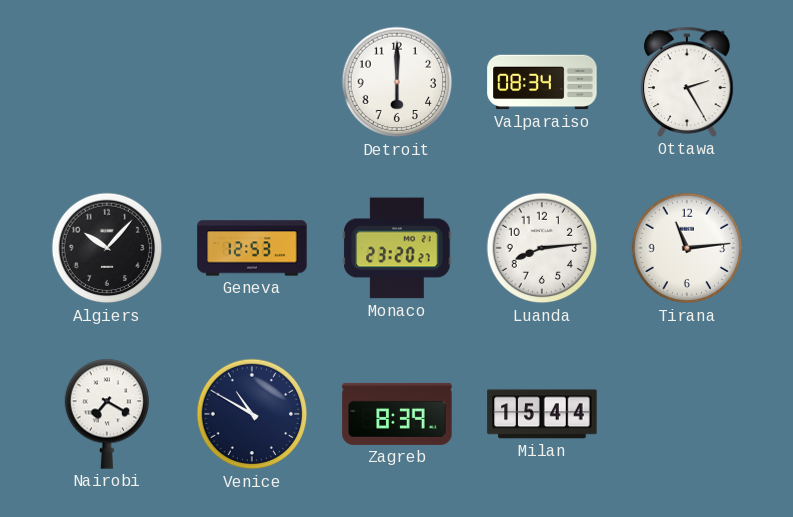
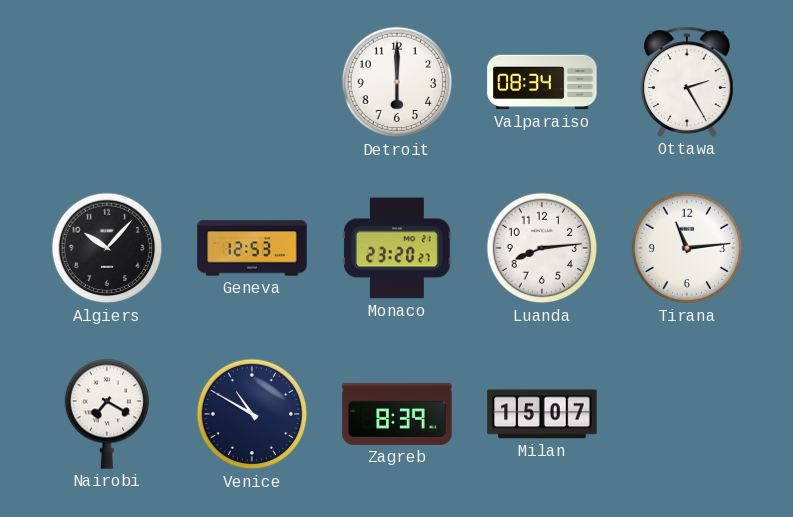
Milan: 15:44 -> 15:07 (542, 414)
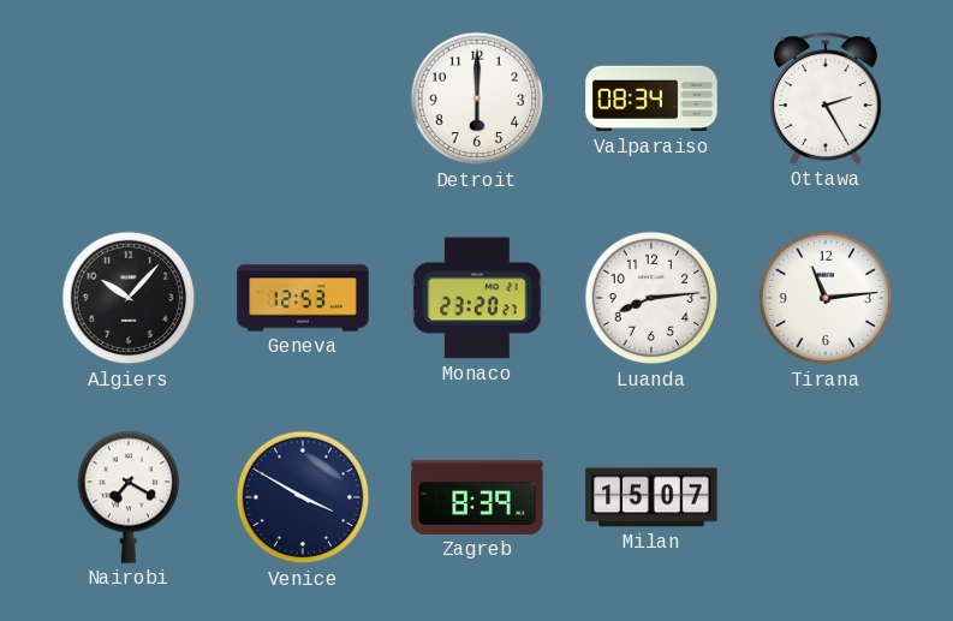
Venice: 10:50 -> 3:50 (303, 497)
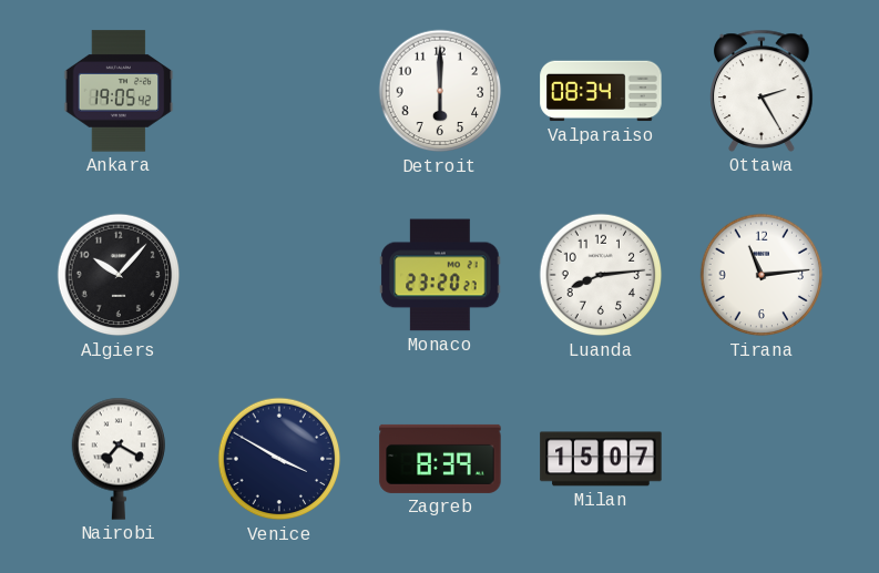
Ankara: none -> 19:05 (119, 91)
Geneva: 12:53 -> none (303, 298)
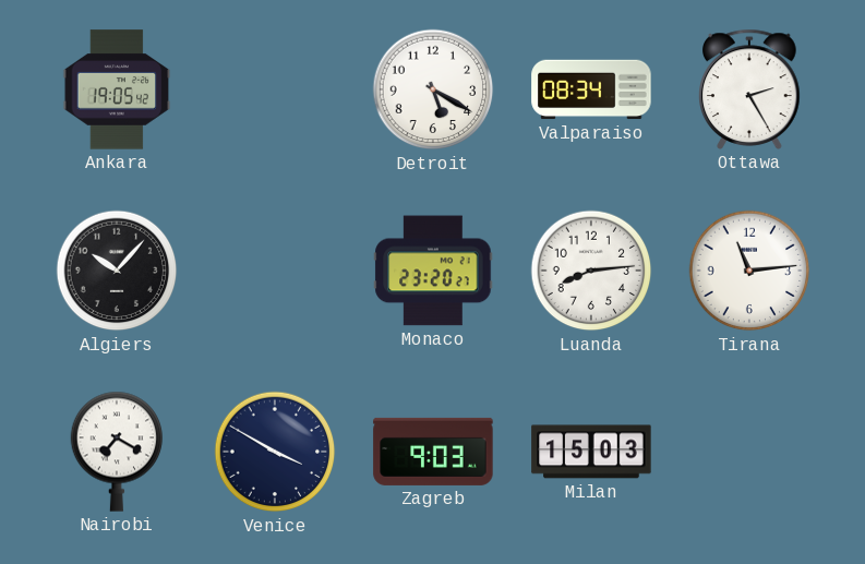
Detroit: 6:00 -> 5:20 (433, 89)
Zagreb: 8:39 -> 9:03 (433, 452)
Milan: 15:07 -> 15:03 (591, 452)
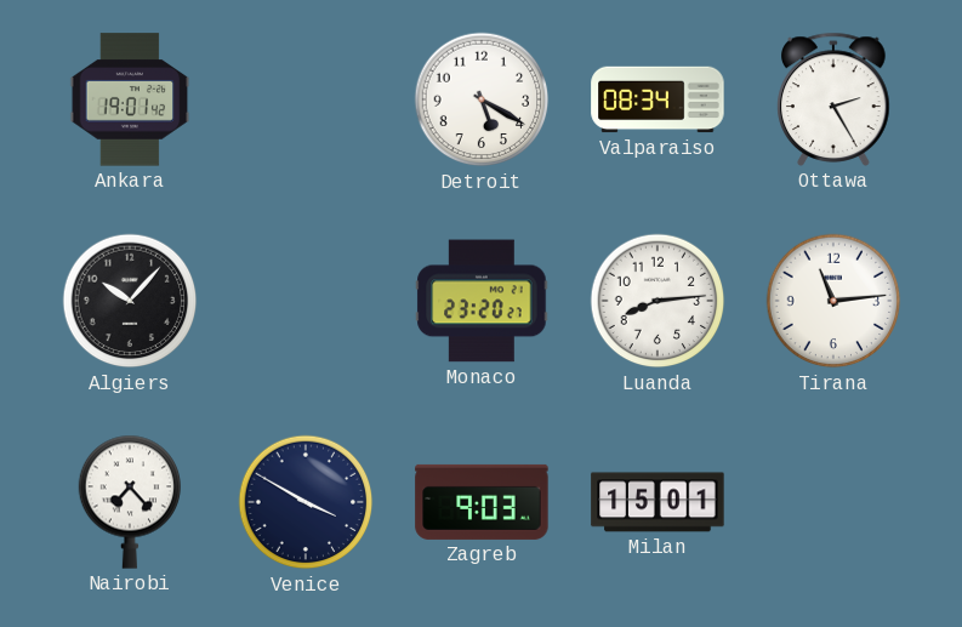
Ankara: 19:05 -> 19:01 (130, 99)
Nairobi: 7:20 -> 7:23 (130, 502)
Milan: 15:03 -> 15:01 (658, 502)
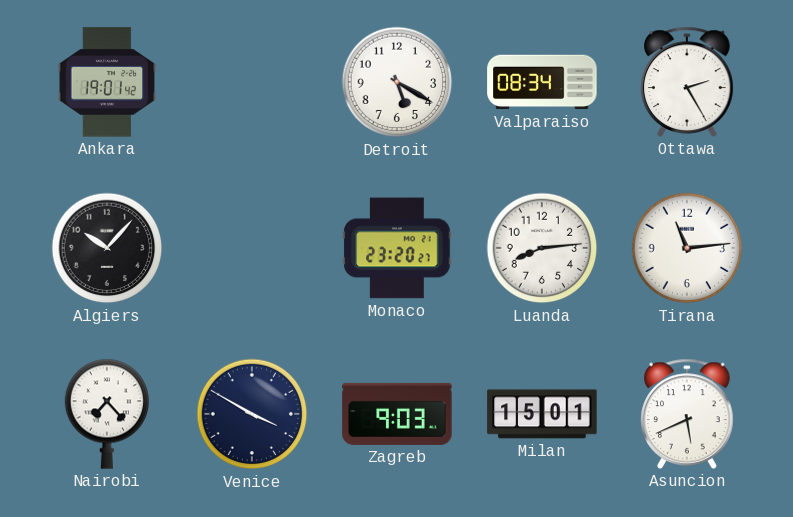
Asuncion: none -> 5:41 (687, 414)
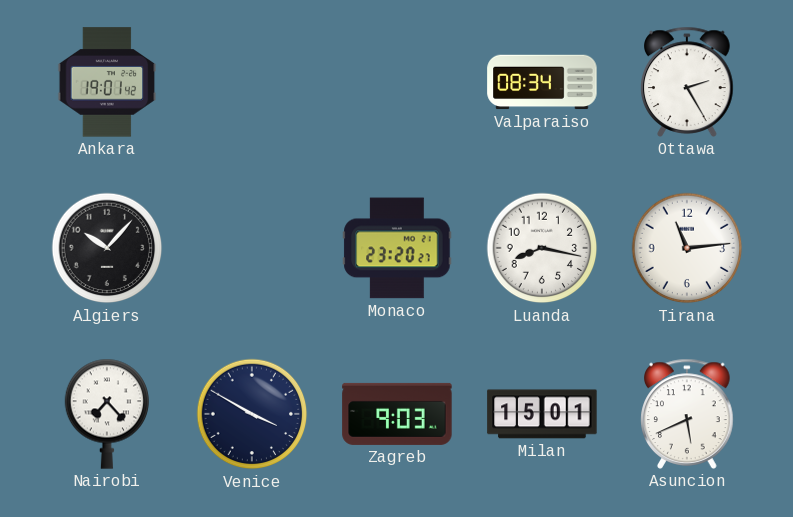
Detroit: 5:20 -> none (397, 82)
Luanda: 8:14 -> 8:17 (542, 248)
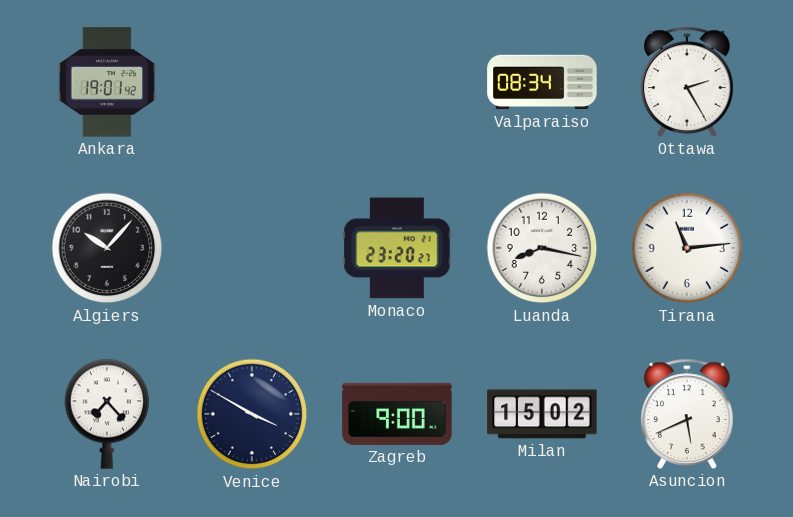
Zagreb: 9:03 -> 9:00 (397, 414)
Milan: 15:01 -> 15:02 (542, 414)
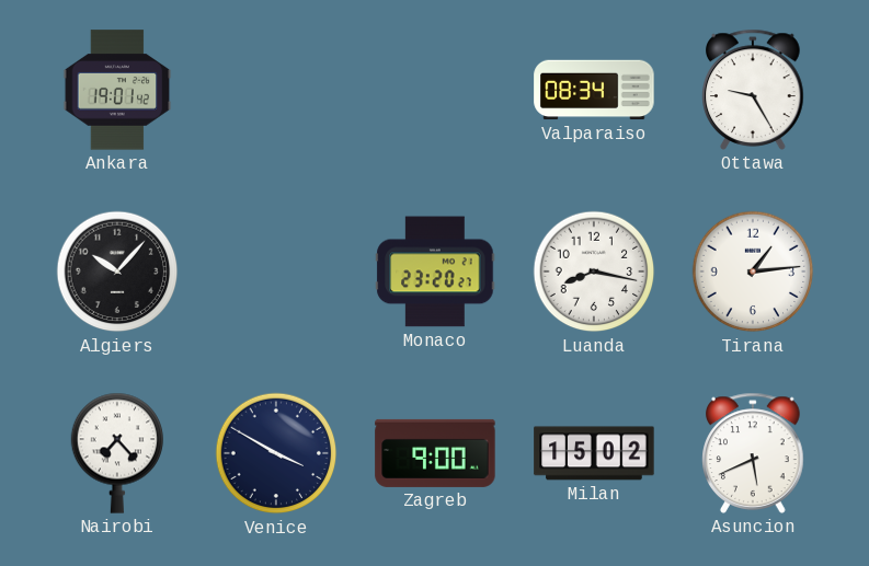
Ottawa: 2:25 -> 9:25 (753, 90)
Tirana: 11:14 -> 1:14 (753, 272)
